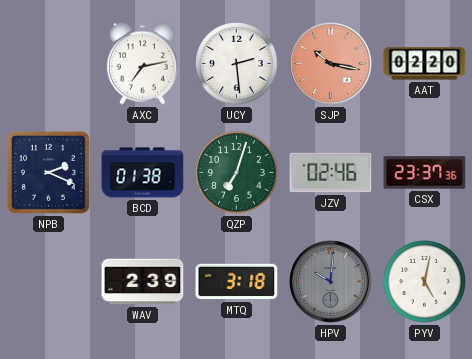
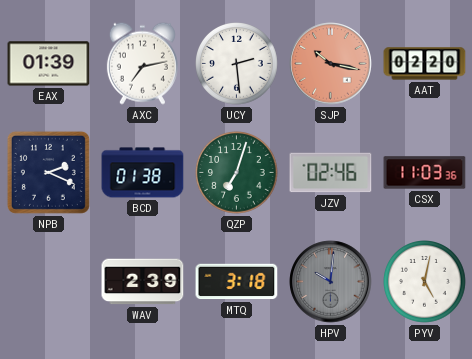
EAX: none -> 01:39 (49, 64)
CSX: 23:37 -> 11:03 (425, 173)
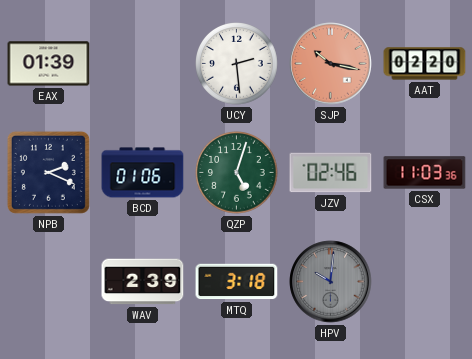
AXC: 7:13 -> none (142, 63)
BCD: 01:38 -> 01:06 (143, 173)
QZP: 7:03 -> 5:03 (237, 173)
PYV: 5:02 -> none (425, 282)
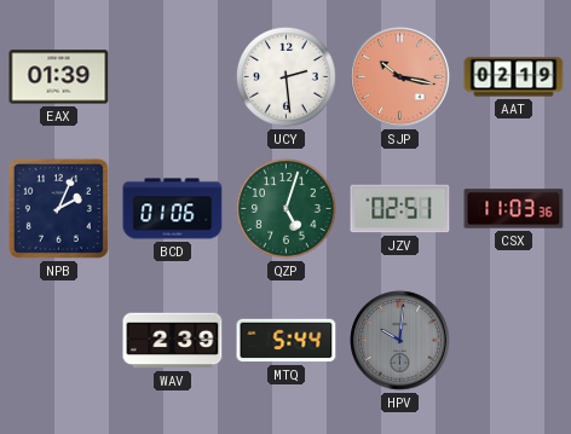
AAT: 02:20 -> 02:19 (514, 77)
NPB: 2:19 -> 2:04 (58, 208)
JZV: 02:46 -> 02:51 (400, 209)
MTQ: 3:18 -> 5:44 (287, 341)
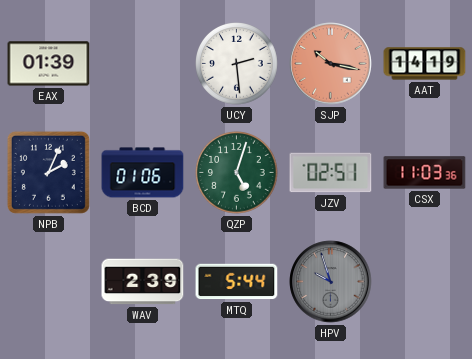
AAT: 02:19 -> 14:19 (425, 64)
HPV: 10:01 -> 9:57 (331, 282)
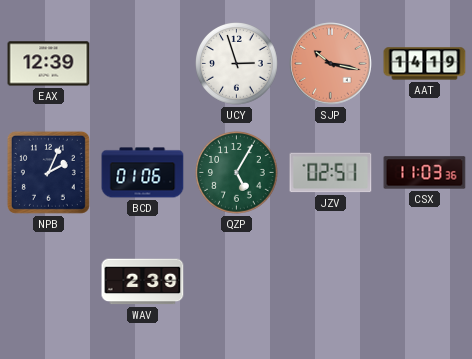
EAX: 01:39 -> 12:39 (49, 64)
UCY: 2:29 -> 2:57 (237, 64)
QZP: 5:03 -> 5:05 (237, 173)
MTQ: 5:44 -> none (237, 282)
HPV: 9:57 -> none (331, 282)
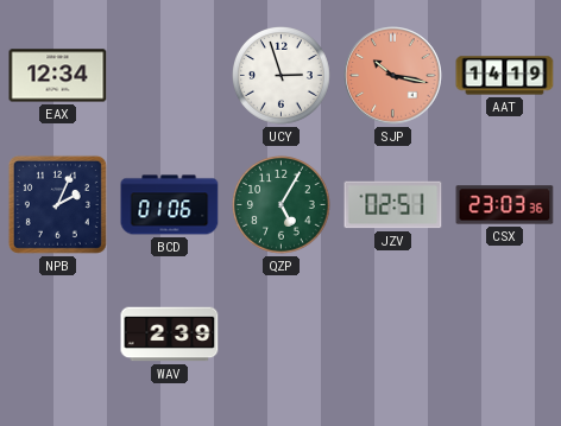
EAX: 12:39 -> 12:34 (58, 76)
CSX: 11:03 -> 23:03 (505, 205)
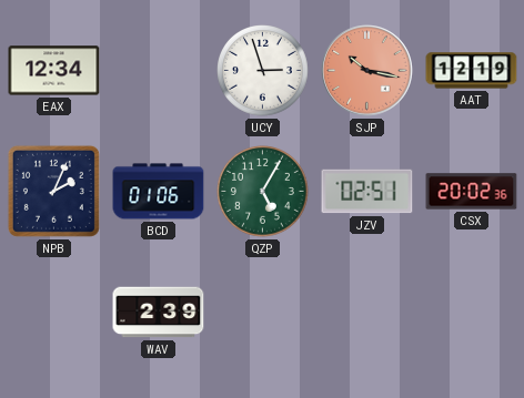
AAT: 14:19 -> 12:19 (472, 71)
CSX: 23:03 -> 20:02 (472, 192)
